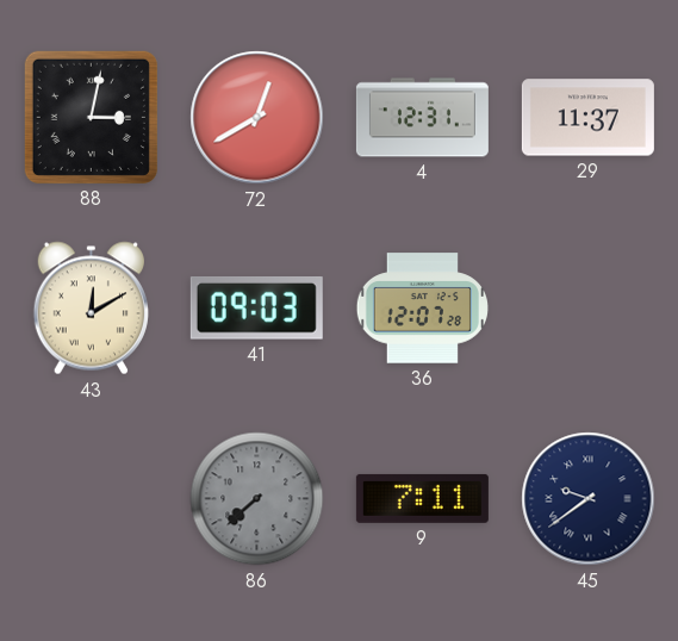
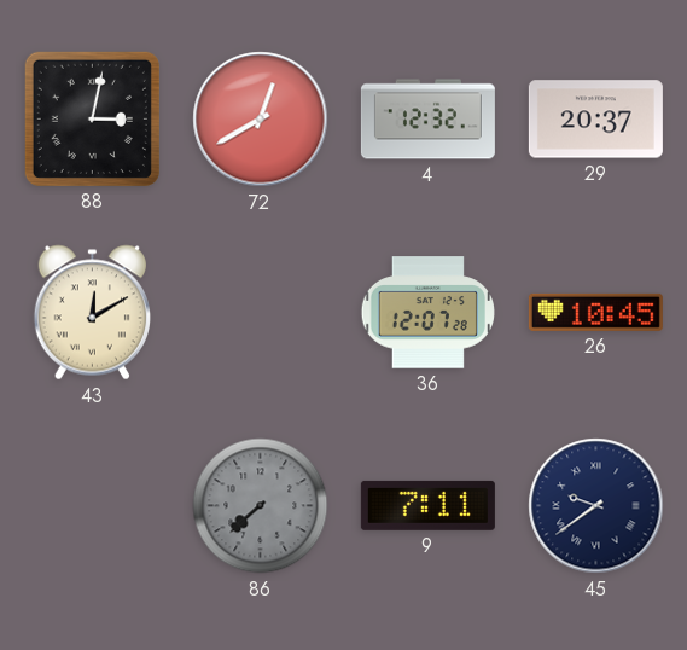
4: 12:31 -> 12:32 (427, 120)
29: 11:37 -> 20:37 (595, 120)
41: 09:03 -> none (256, 309)
26: none -> 10:45 (595, 312)
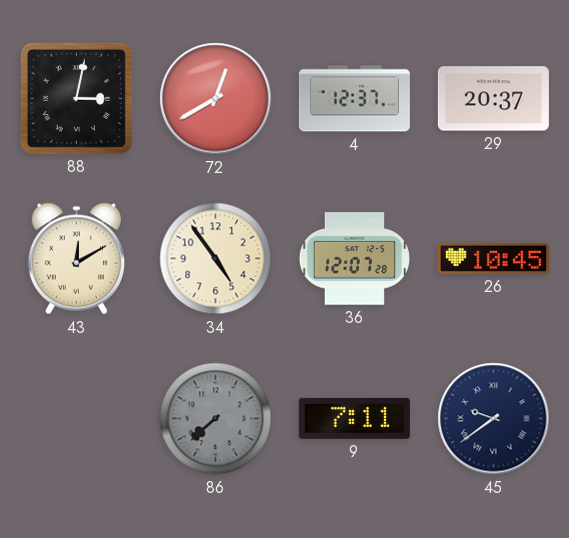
4: 12:32 -> 12:37 (354, 99)
34: none -> 4:54 (216, 259)
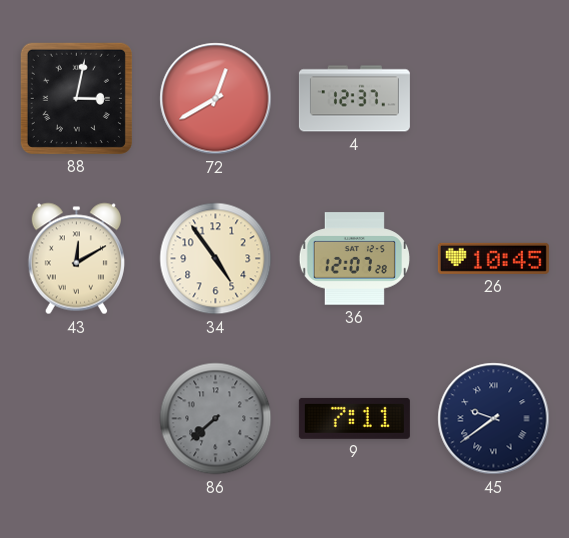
29: 20:37 -> none (493, 99)
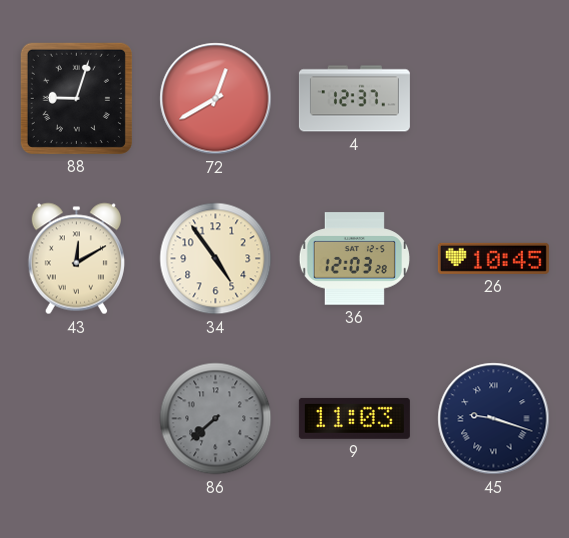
88: 3:02 -> 9:03 (76, 98)
36: 12:07 -> 12:03 (354, 259)
9: 7:11 -> 11:03 (354, 418)
45: 9:39 -> 9:18 (494, 419)
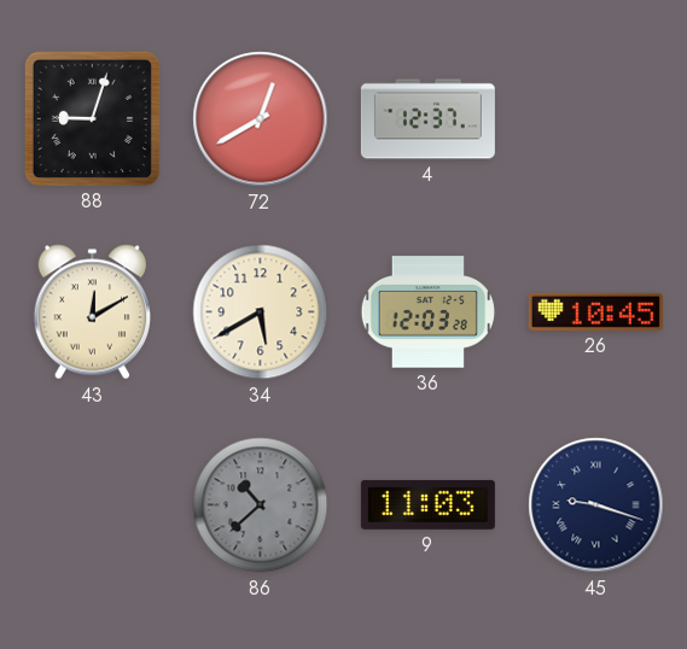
34: 4:54 -> 5:40 (261, 312)
86: 7:38 -> 10:38 (261, 505)
